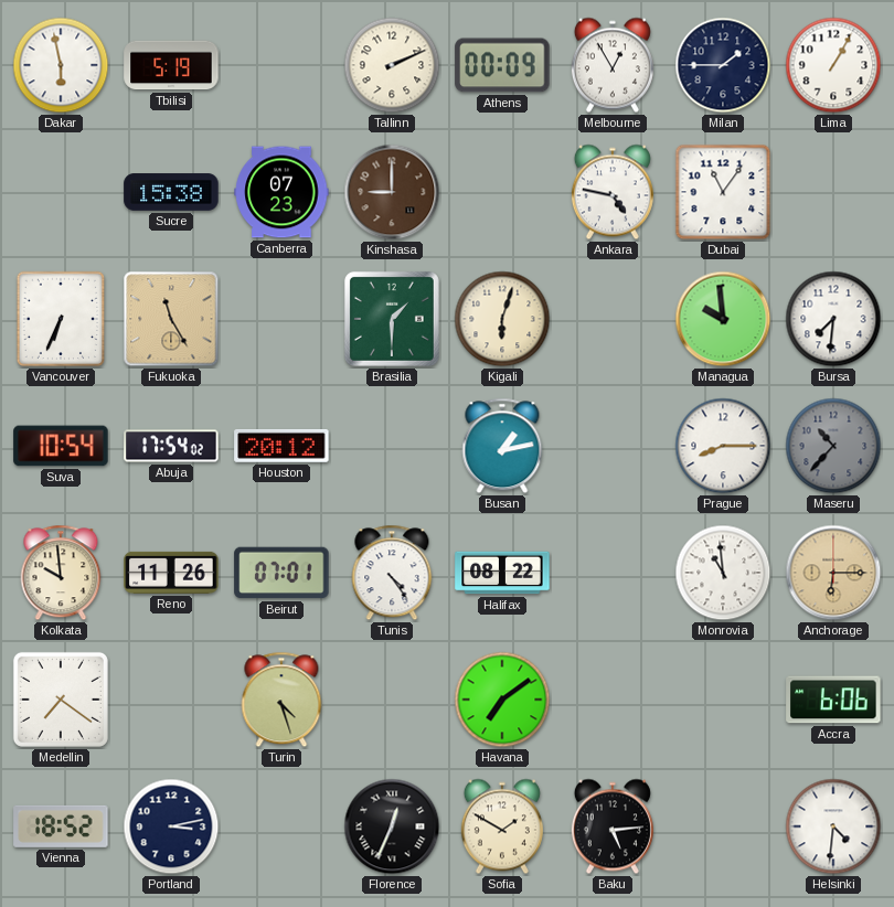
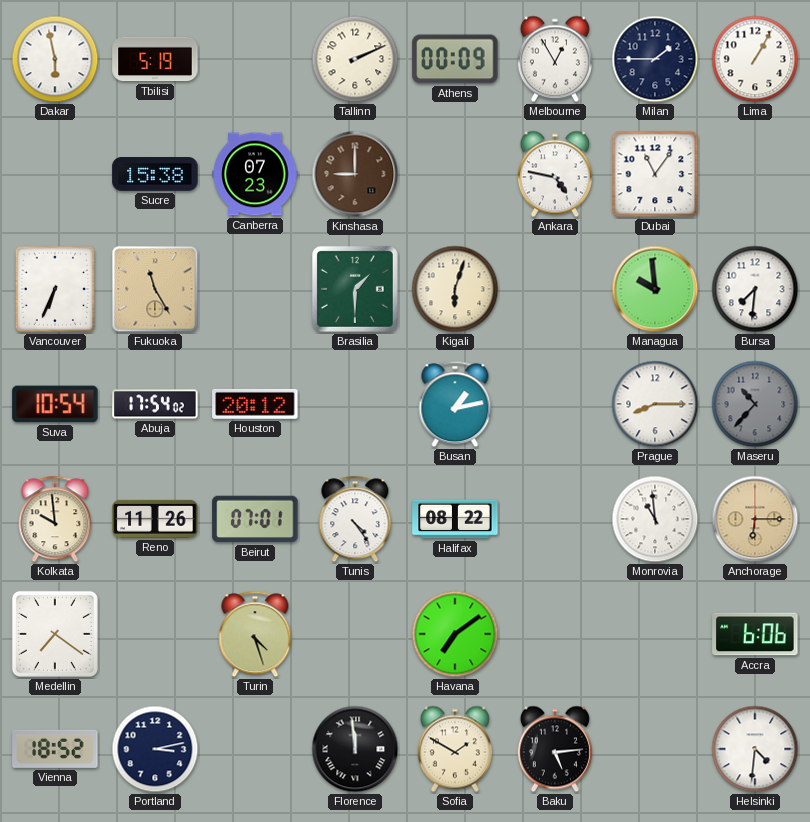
Florence: 12:34 -> 11:59 (355, 749)
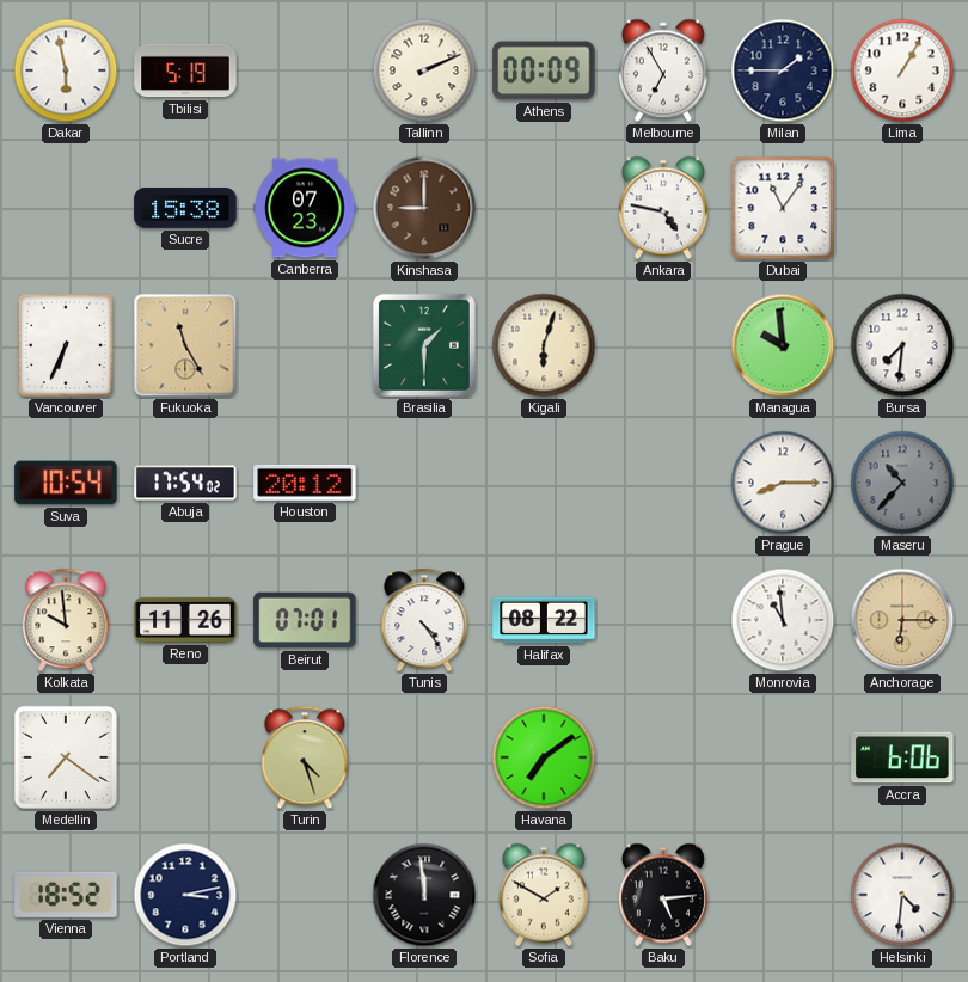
Melbourne: 12:55 -> 6:55 (663, 70)
Busan: 1:13 -> none (455, 404)
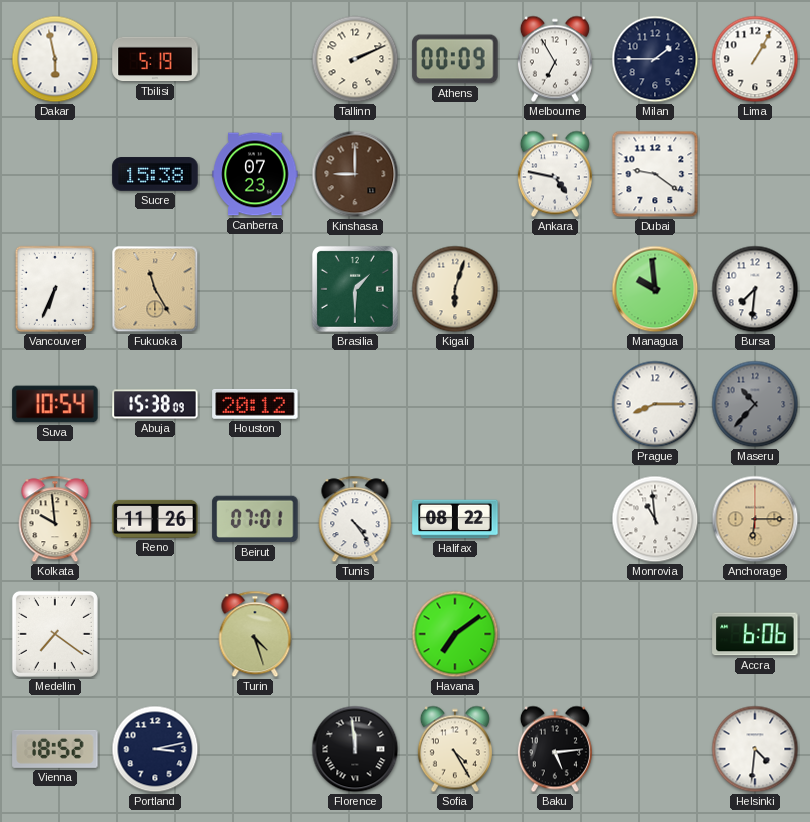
Dubai: 11:06 -> 9:21 (655, 174)
Abuja: 17:54 -> 15:38 (155, 404)
Sofia: 1:50 -> 4:25 (455, 749)
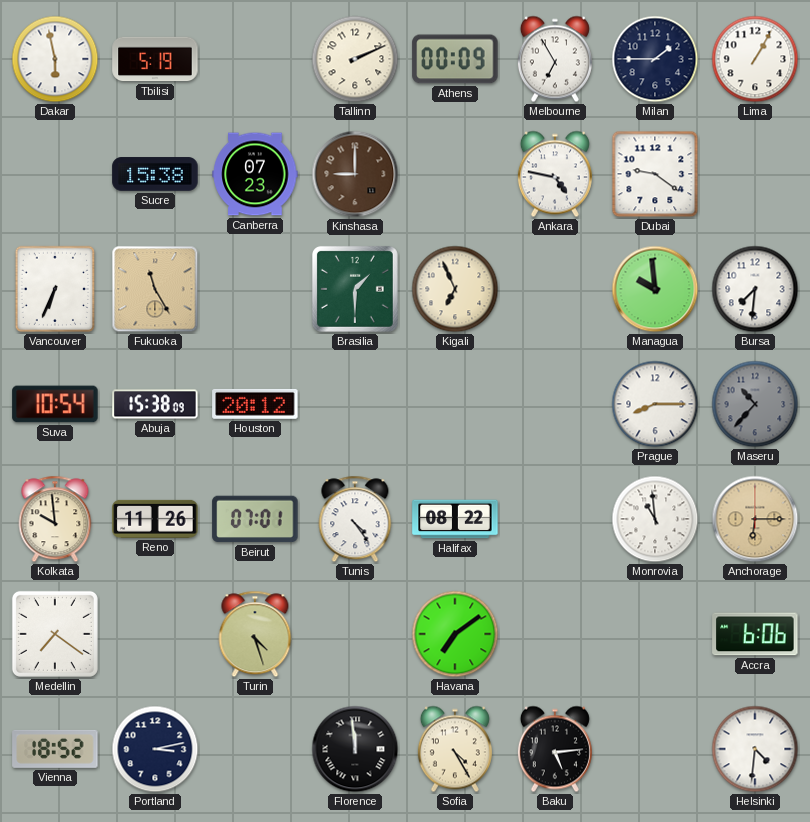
Kigali: 6:03 -> 6:56 (455, 289)
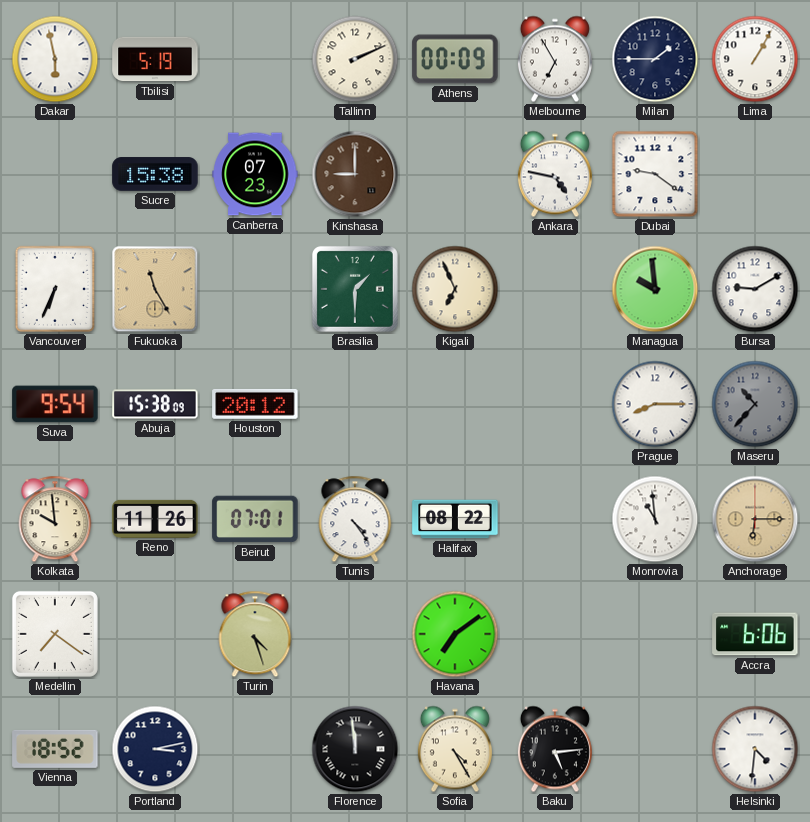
Bursa: 7:31 -> 9:10 (755, 289)
Suva: 10:54 -> 9:54 (55, 404)
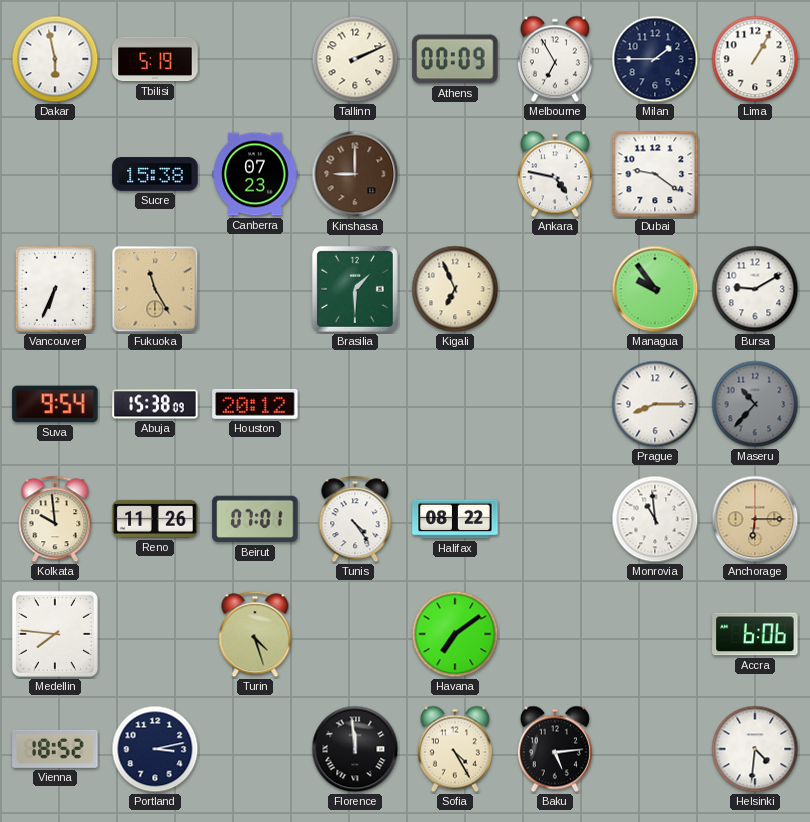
Managua: 9:59 -> 9:54 (655, 289)
Medellin: 7:21 -> 7:46 (55, 634)
